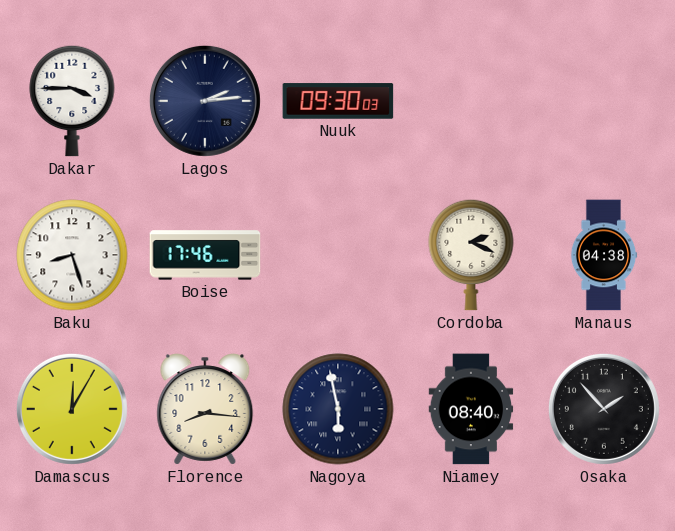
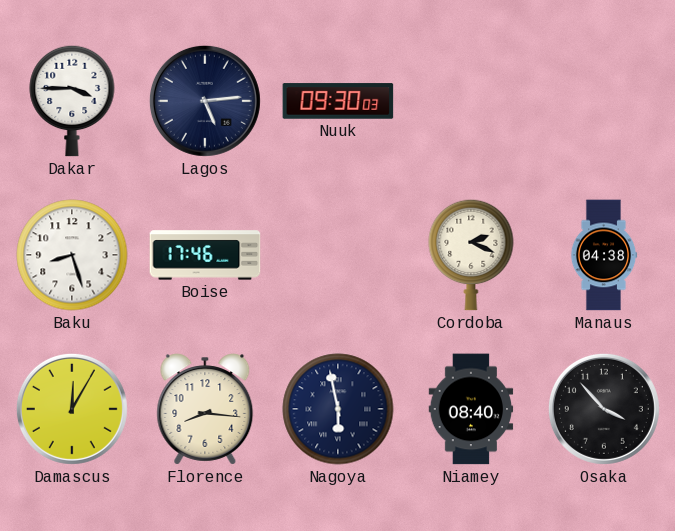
Lagos: 2:14 -> 5:14 (205, 101)
Osaka: 1:53 -> 3:53 (604, 409)
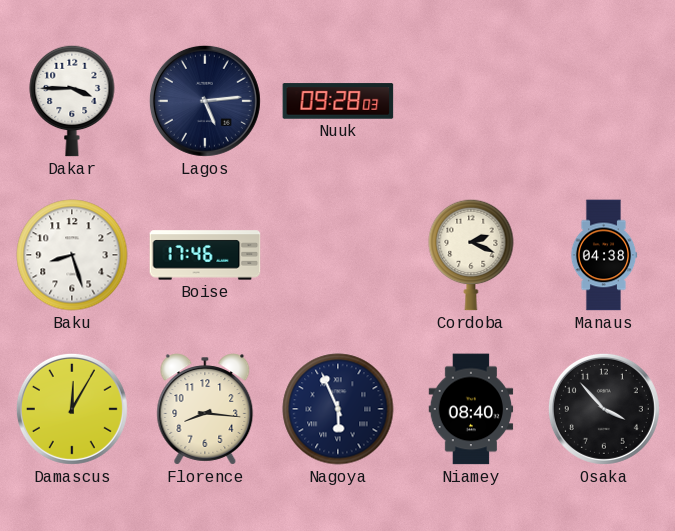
Nuuk: 09:30 -> 09:28 (338, 101)
Nagoya: 5:58 -> 5:56 (338, 409)
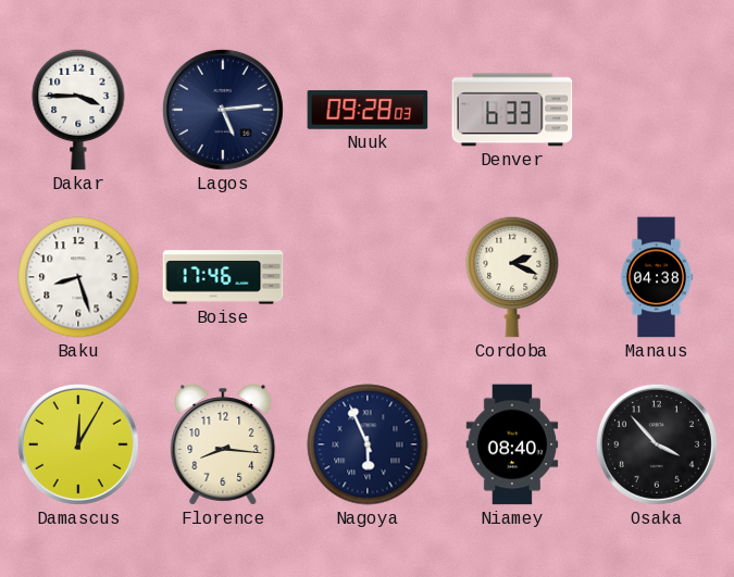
Denver: none -> 6:33 (512, 110)
